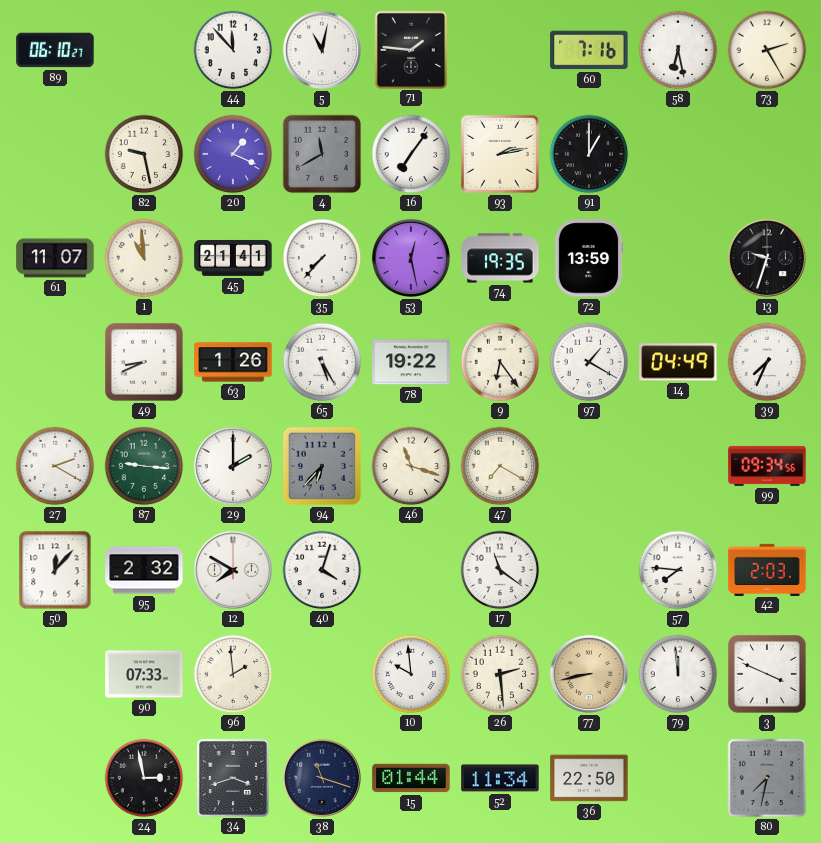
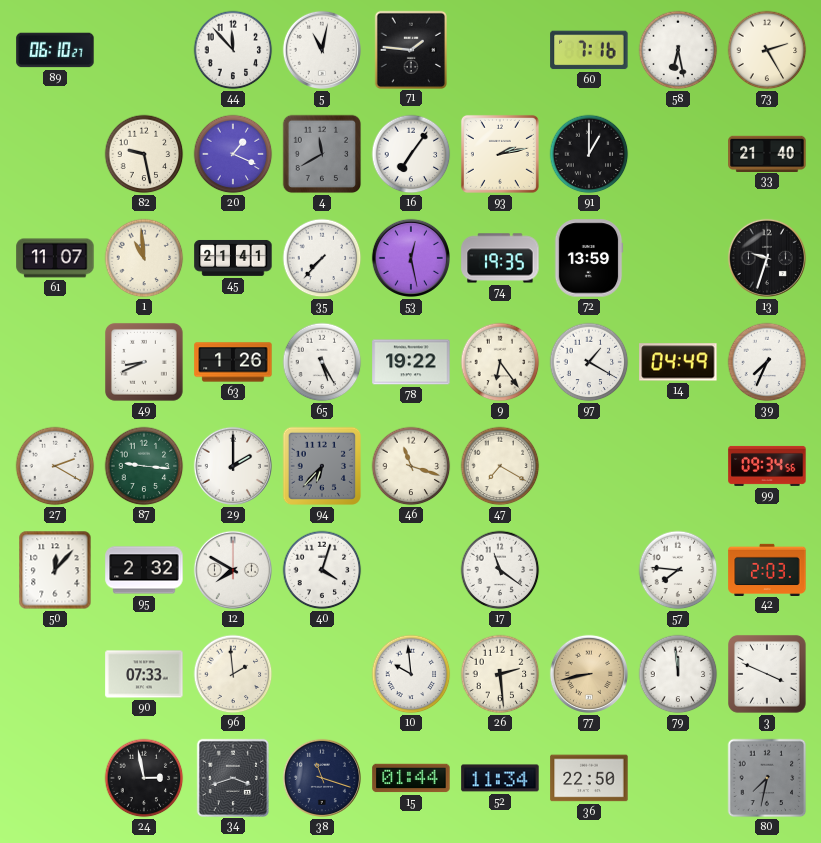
33: none -> 21:40 (767, 153)
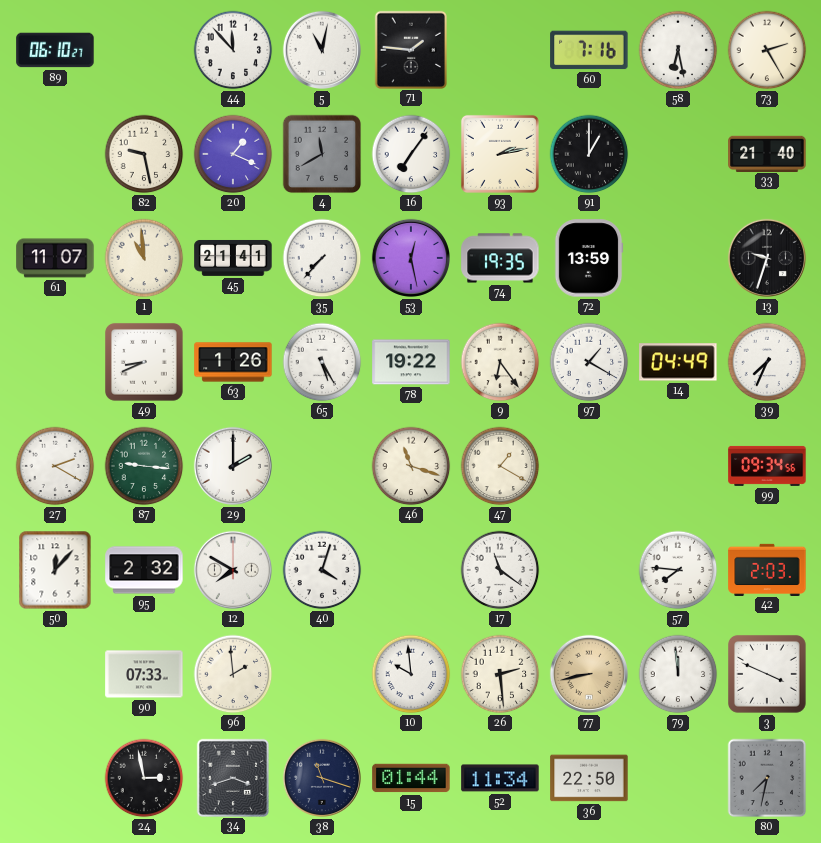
94: 6:37 -> none (322, 466)
47: 7:20 -> 1:20 (500, 466)
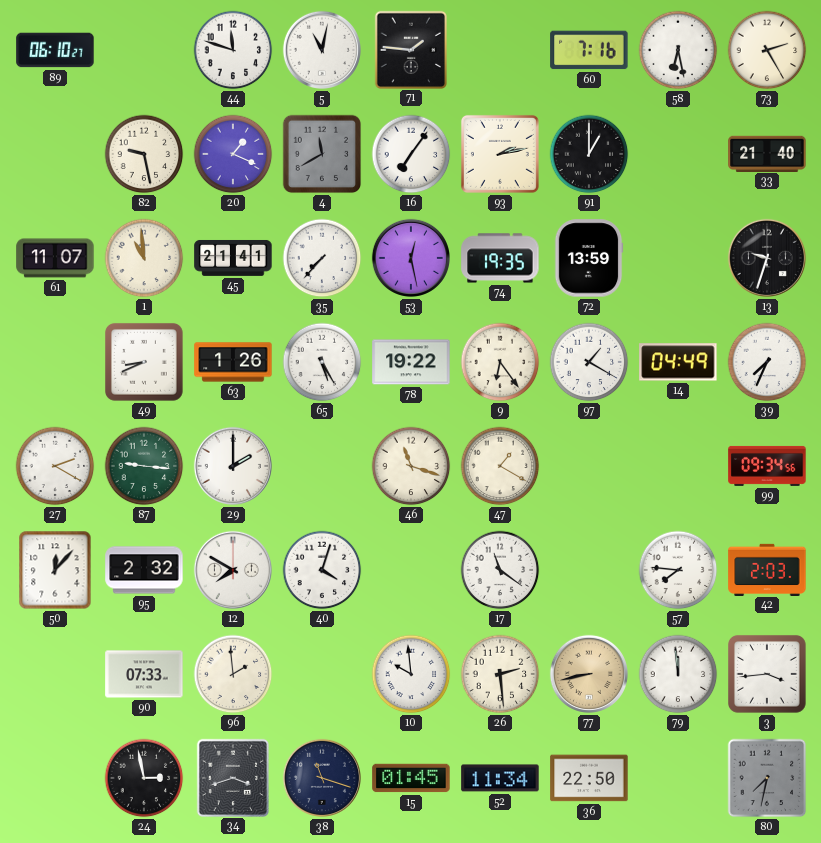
44: 11:53 -> 11:48 (233, 50)
3: 3:49 -> 3:44 (768, 674)
15: 01:44 -> 01:45 (411, 778)
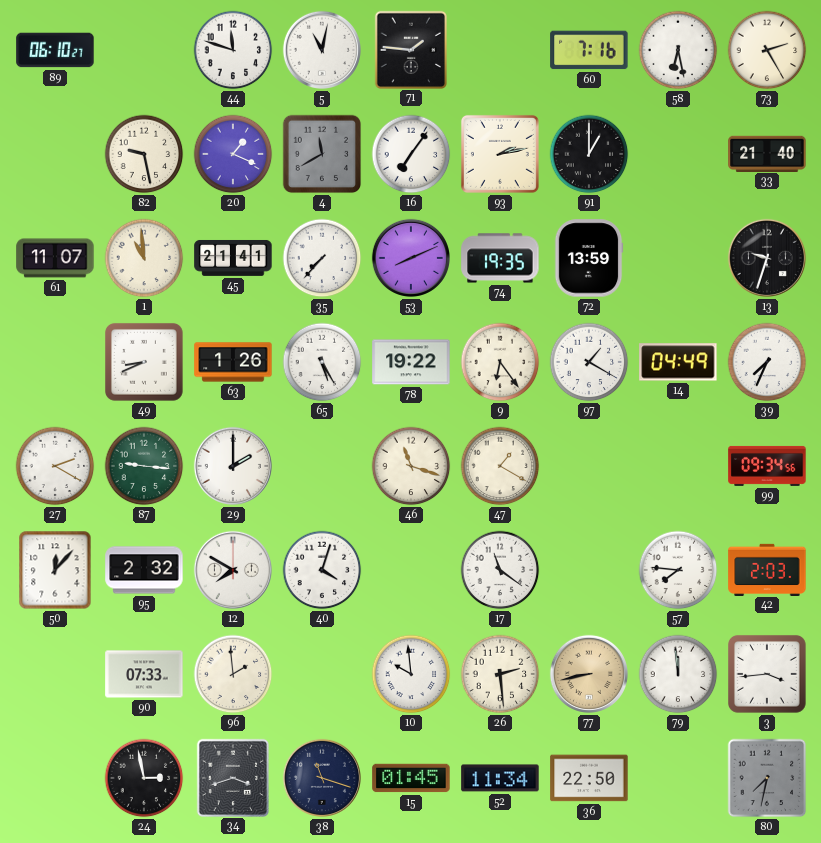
53: 12:28 -> 8:11 (411, 258)
